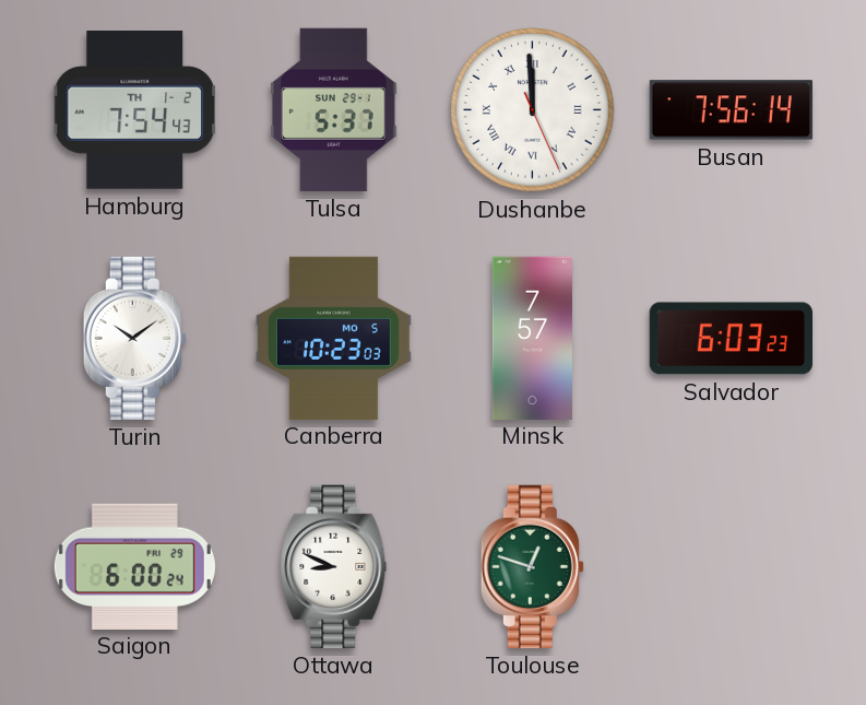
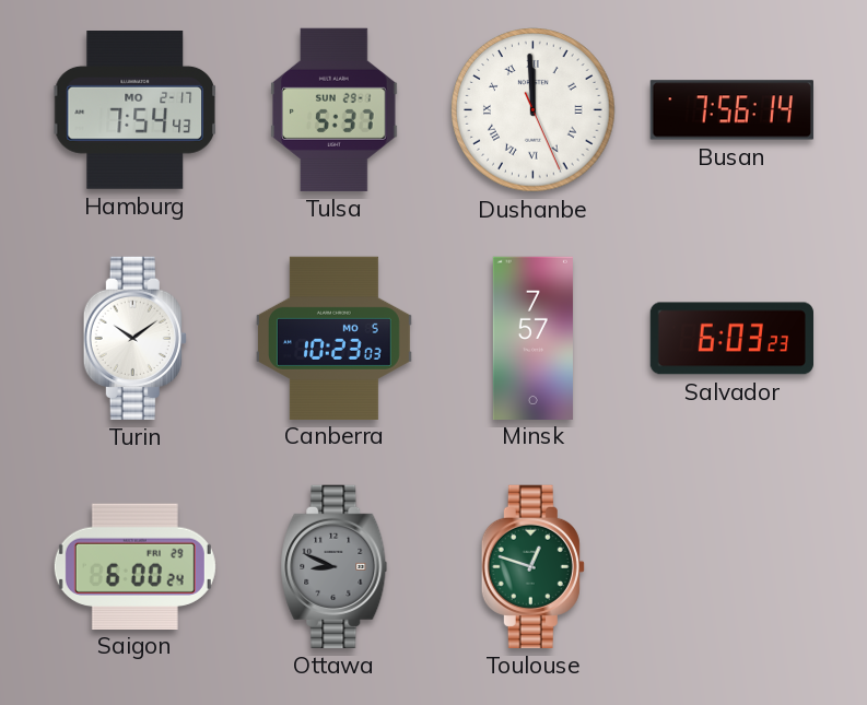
Hamburg date: TH 1-2 -> MO 2-17 (136, 110)
Ottawa dial: white -> grey (335, 566)
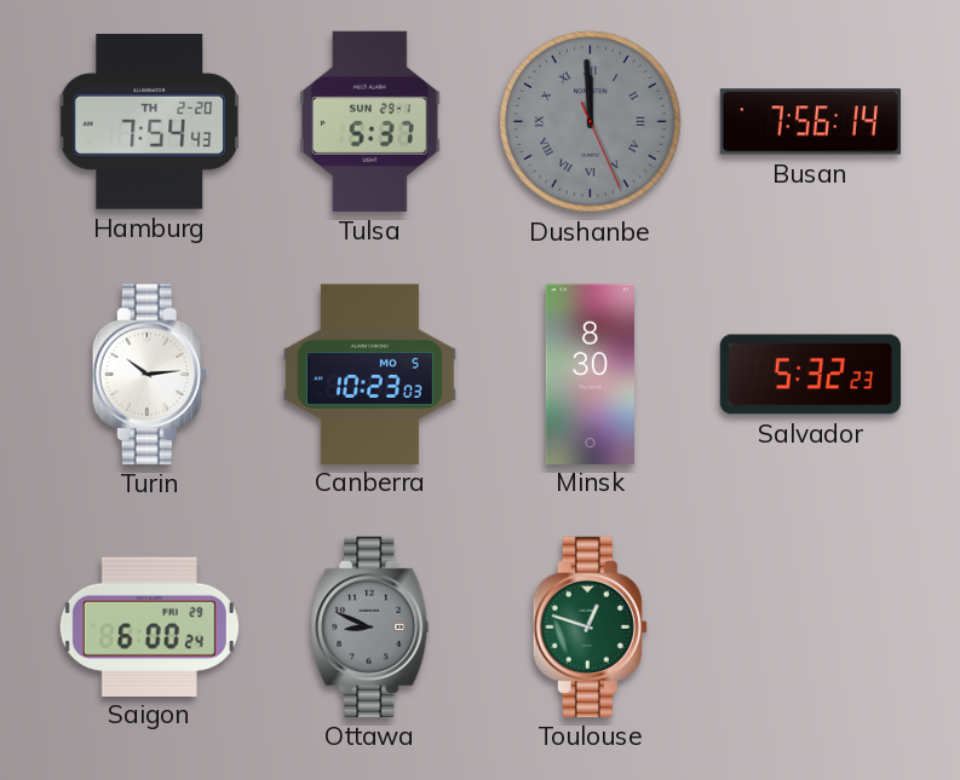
Hamburg date: MO 2-17 -> TH 2-20 (150, 122)
Dushanbe dial: white -> grey (591, 122)
Turin: 10:09 -> 10:14 (149, 374)
Minsk: 7:57 -> 8:30 (590, 374)
Salvador: 6:03 -> 5:32 (810, 375)
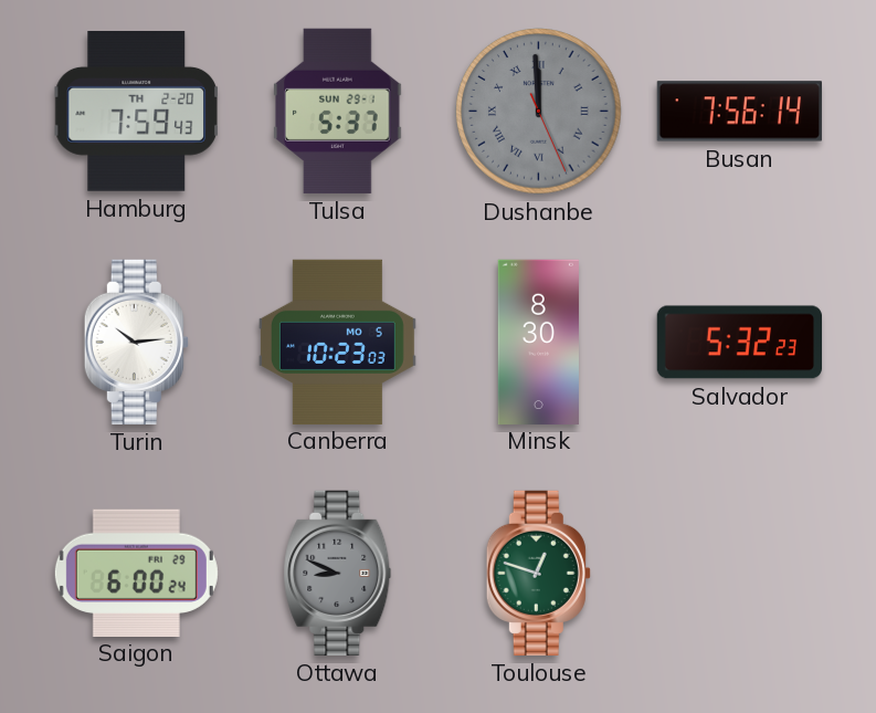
Hamburg: 7:54 -> 7:59 (137, 112)
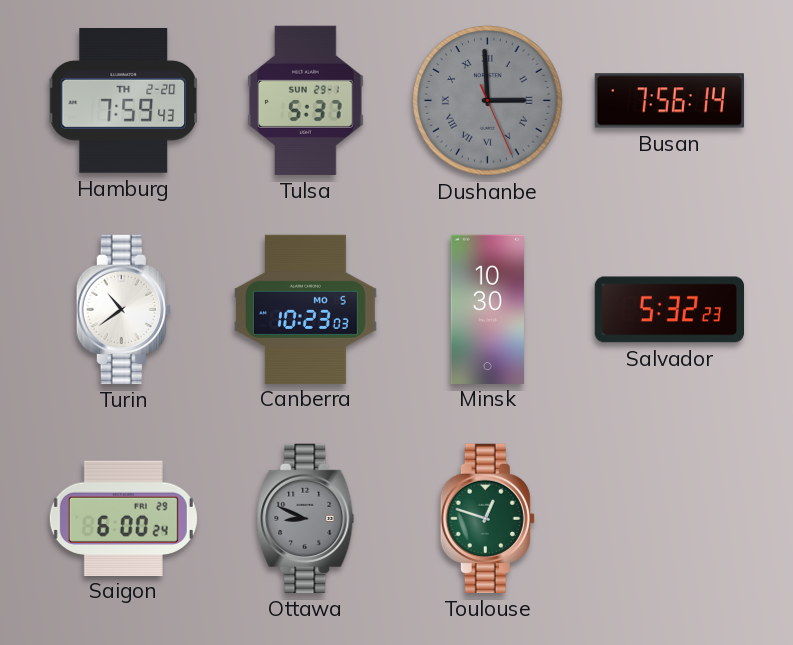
Dushanbe: 11:59 -> 2:59 (488, 101)
Turin: 10:14 -> 10:39 (123, 309)
Minsk: 8:30 -> 10:30 (487, 309)
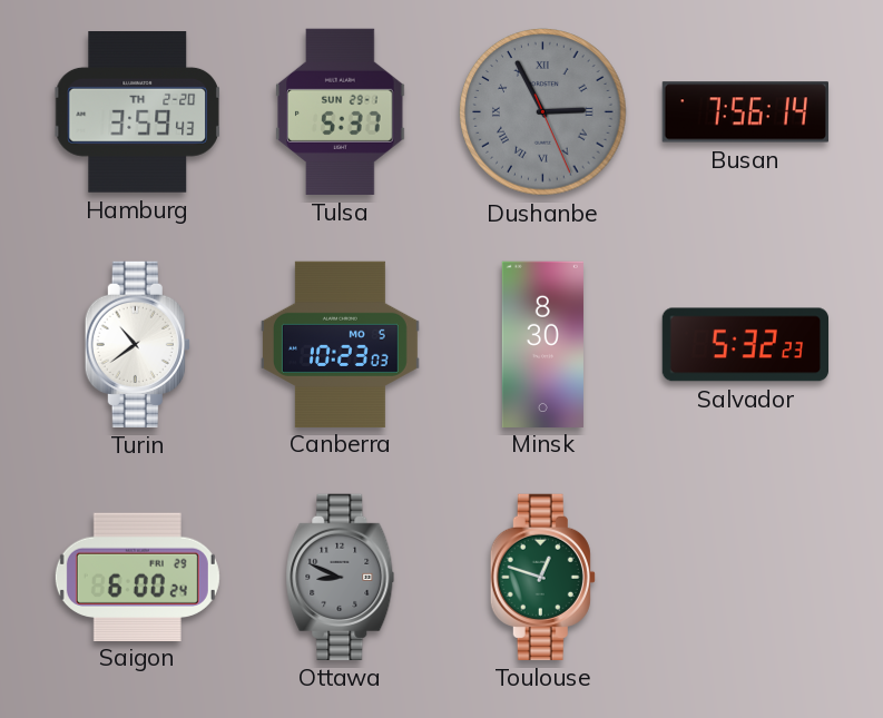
Hamburg: 7:59 -> 3:59 (138, 112)
Dushanbe: 2:59 -> 2:55 (543, 112)
Minsk: 10:30 -> 8:30 (542, 344)
